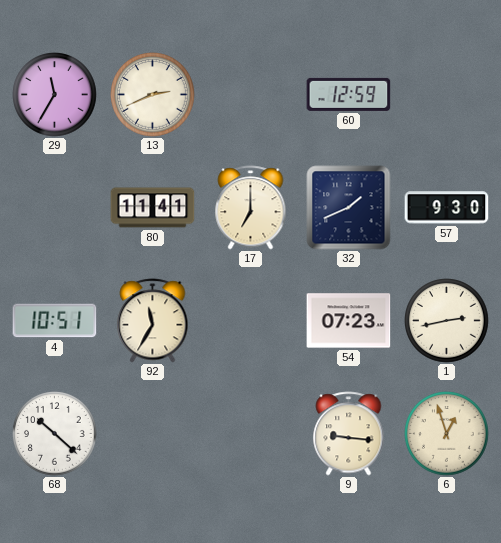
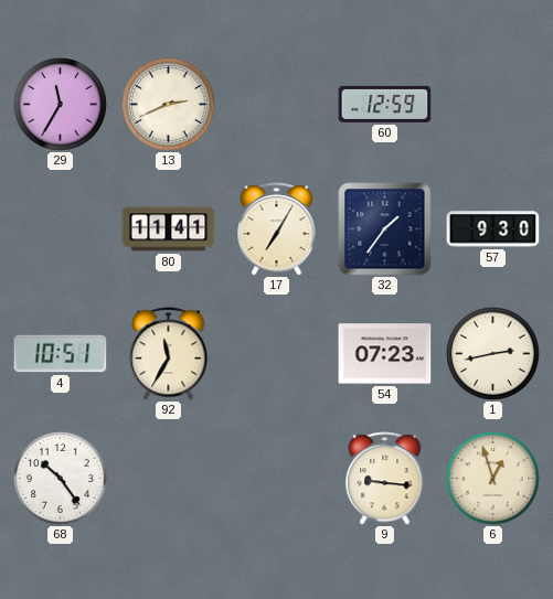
17: 7:00 -> 7:05 (277, 229)
32: 1:41 -> 1:36 (385, 229)
68: 10:22 -> 10:24 (61, 479)
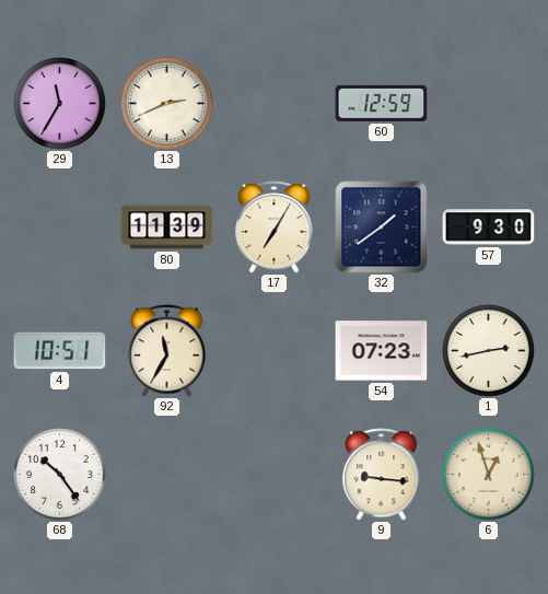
80: 11:41 -> 11:39 (167, 228)
32: 1:36 -> 1:39 (382, 228)
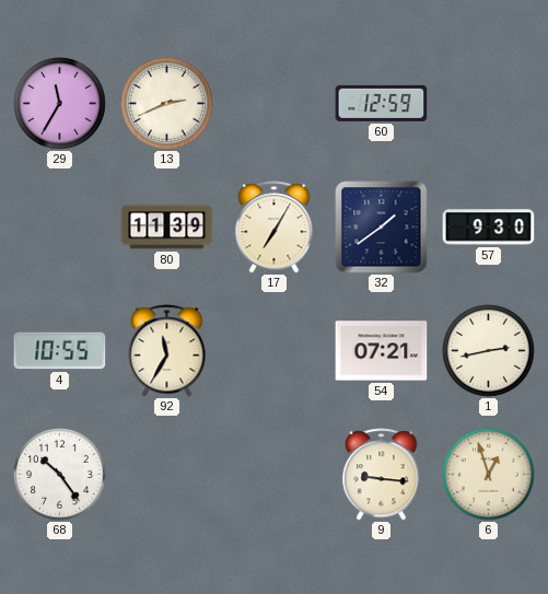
4: 10:51 -> 10:55 (60, 351)
54: 07:23 -> 07:21 (382, 351)
